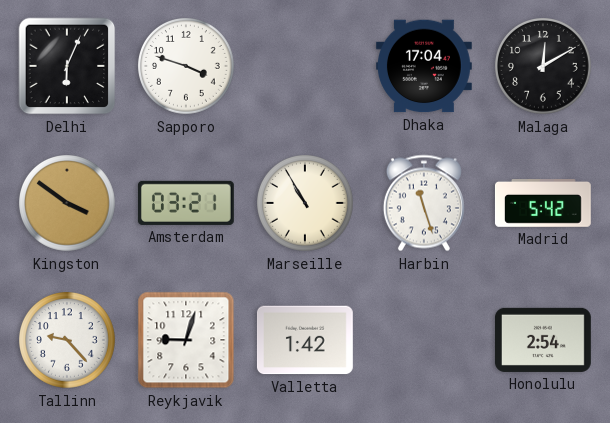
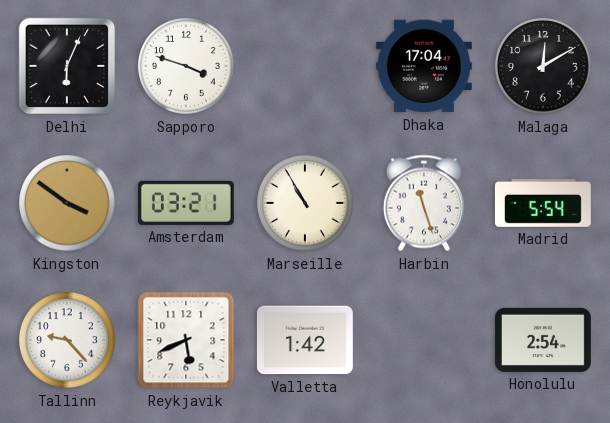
Madrid: 5:42 -> 5:54 (543, 204)
Reykjavik: 9:03 -> 5:41 (186, 340)
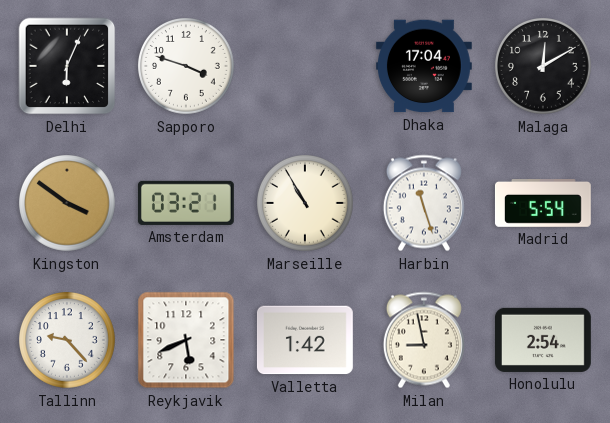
Milan: none -> 8:58 (424, 340)
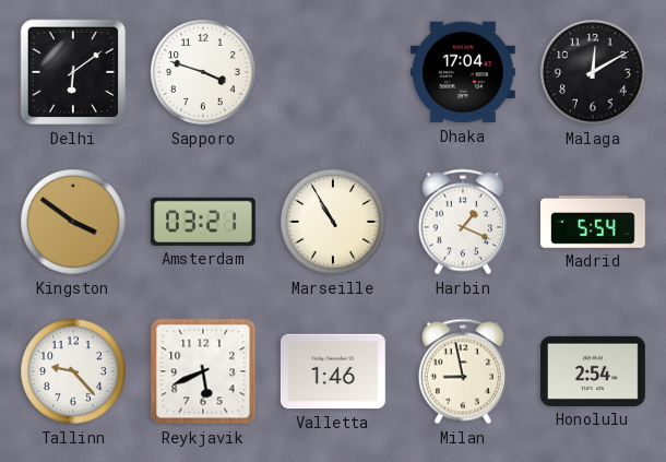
Delhi: 6:04 -> 6:09 (73, 72)
Harbin: 11:27 -> 1:19 (463, 222)
Valletta: 1:42 -> 1:46 (333, 371)
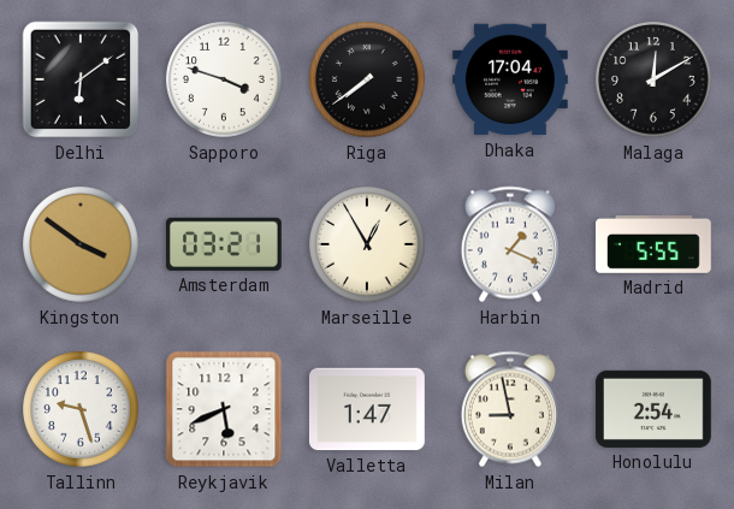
Riga: none -> 7:39 (368, 81)
Marseille: 10:55 -> 12:55 (368, 245)
Madrid: 5:54 -> 5:55 (653, 245)
Tallinn: 9:23 -> 9:27 (82, 410)
Valletta: 1:46 -> 1:47 (367, 409)
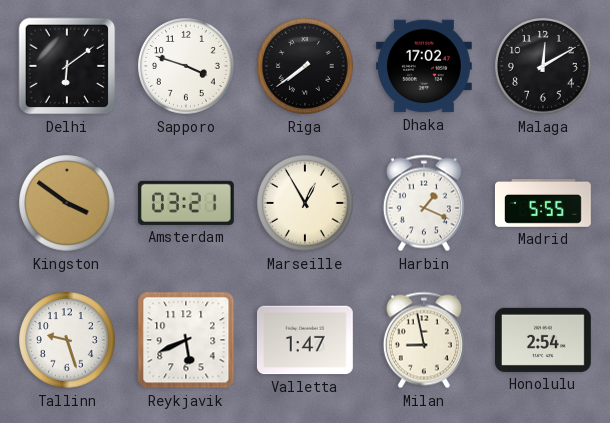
Dhaka: 17:04 -> 17:02 (424, 66)
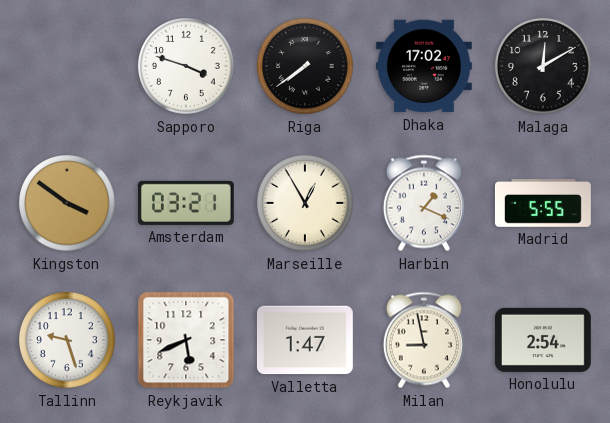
Delhi: 6:09 -> none (67, 66)
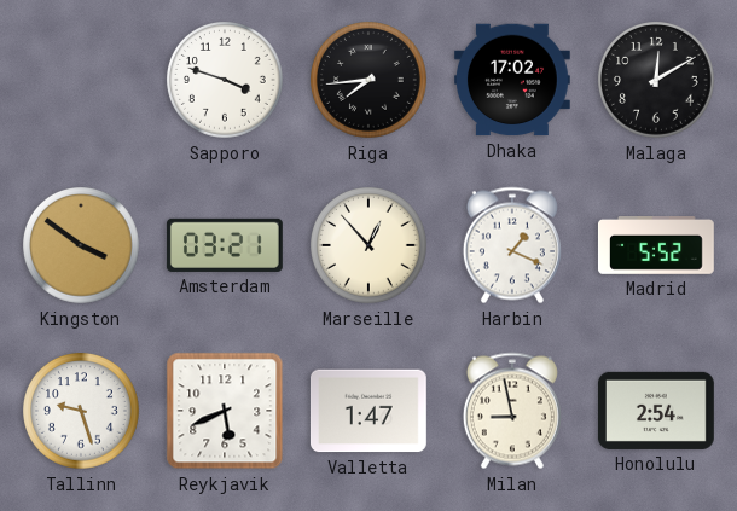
Riga: 7:39 -> 7:44 (370, 81)
Marseille: 12:55 -> 12:53 (370, 246)
Madrid: 5:55 -> 5:52 (656, 246)
